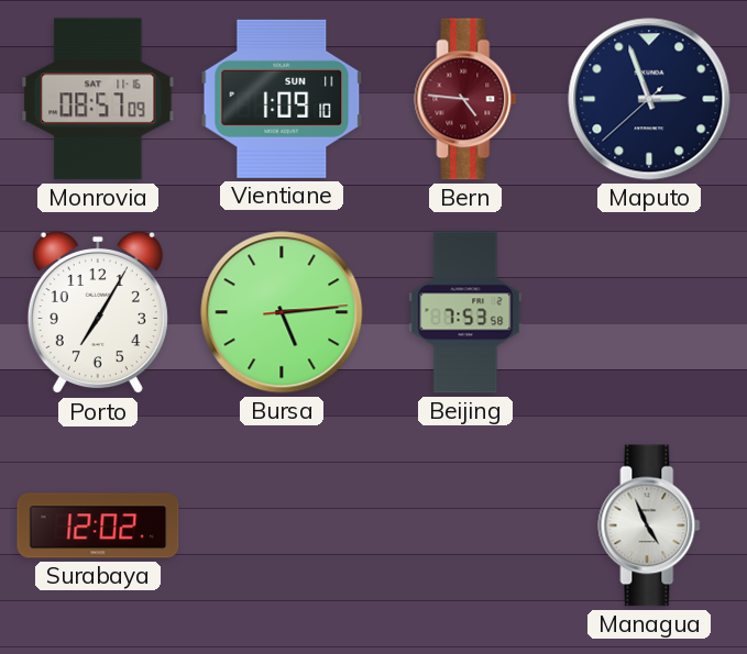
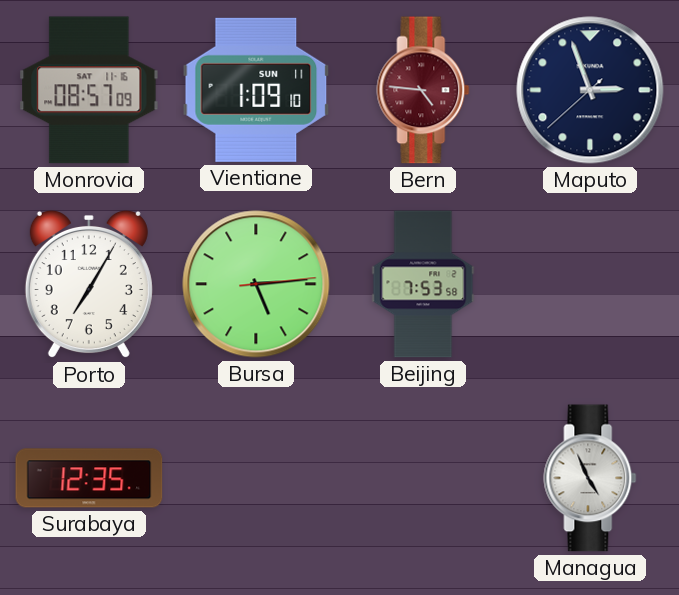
Surabaya: 12:02 -> 12:35 (89, 478)
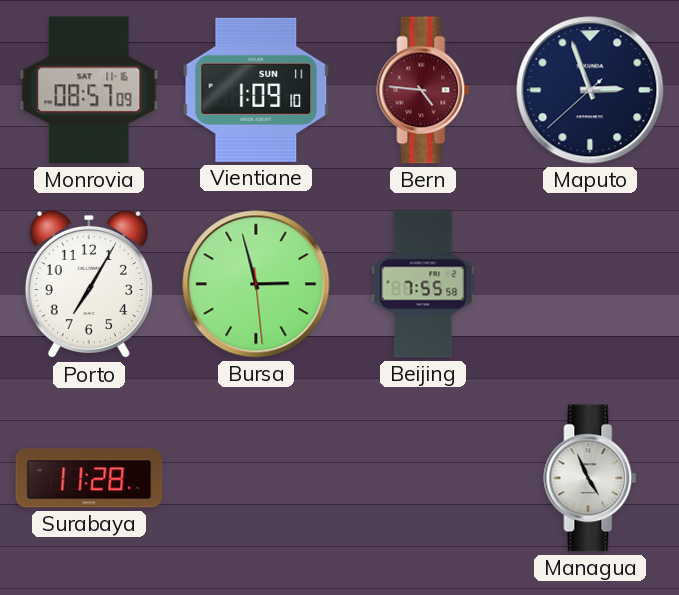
Bursa: 5:14 -> 2:57 (256, 284)
Beijing: 7:53 -> 7:55 (423, 284)
Surabaya: 12:35 -> 11:28 (89, 478)
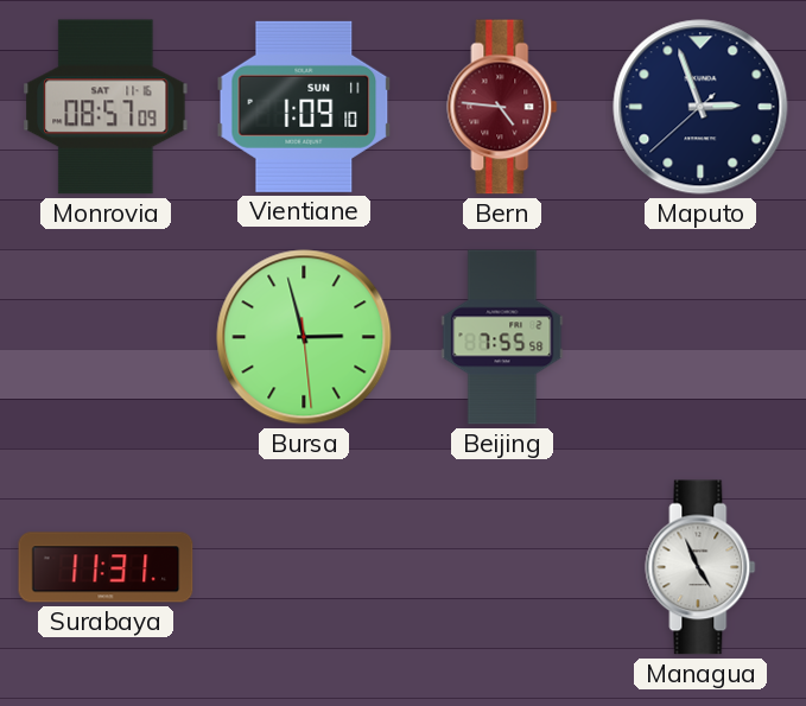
Porto: 7:05 -> none (89, 284)
Surabaya: 11:28 -> 11:31 (106, 567)
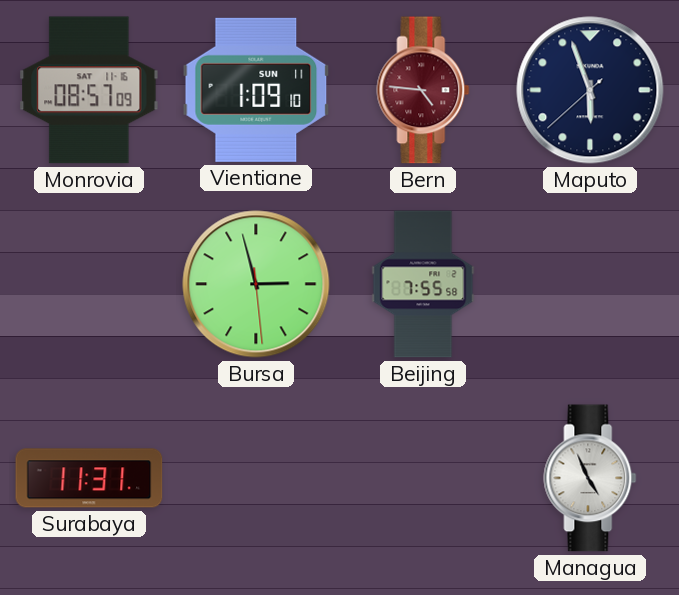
Maputo: 2:56 -> 5:56 (590, 90)
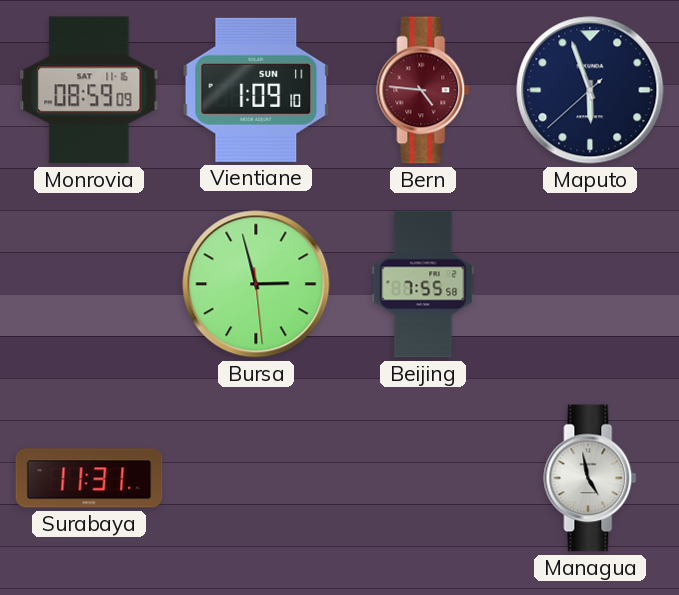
Monrovia: 08:57 -> 08:59 (89, 90)
Managua: 4:56 -> 4:58 (590, 478)
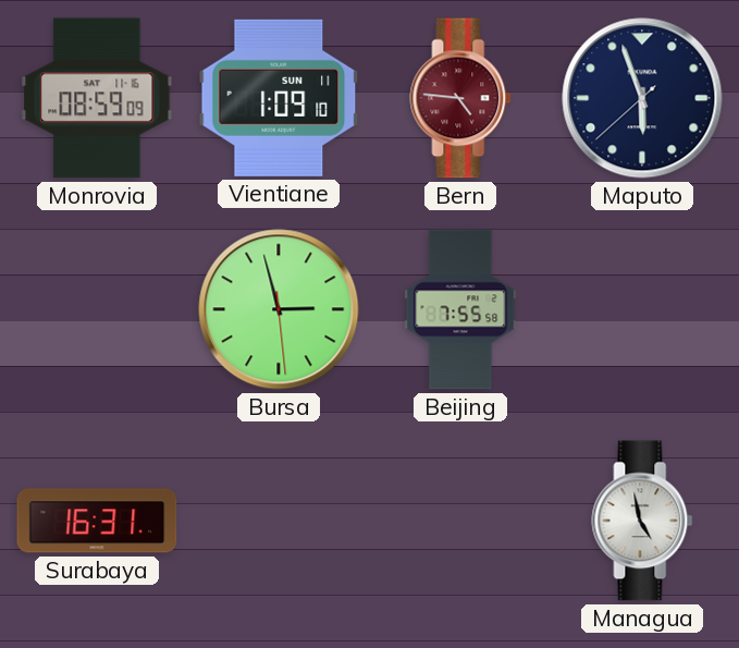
Surabaya: 11:31 -> 16:31 (97, 521)
